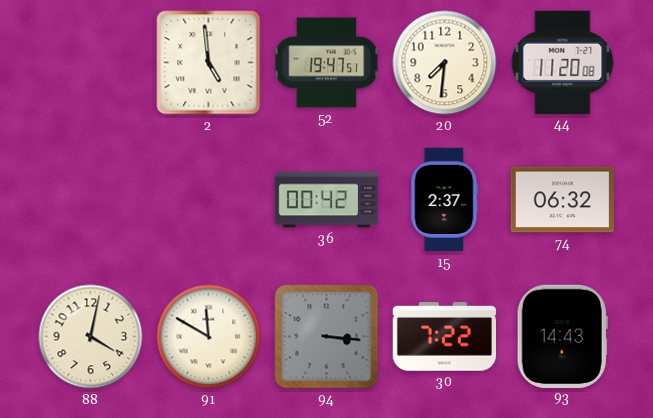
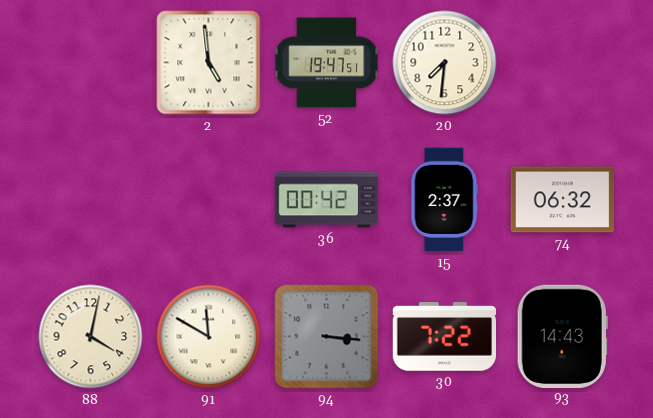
44: 11:20 -> none (563, 62)
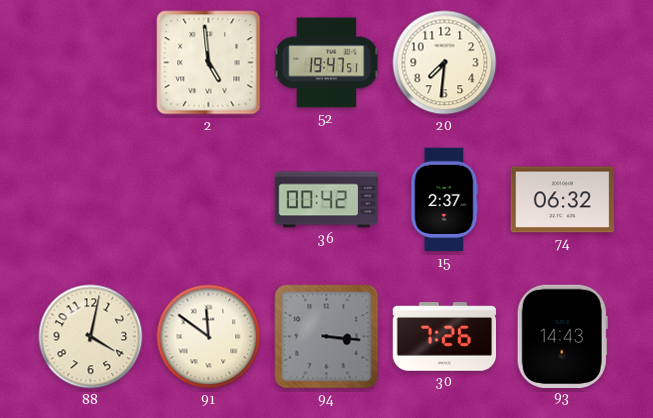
91: 11:50 -> 11:51 (209, 337)
30: 7:22 -> 7:26 (444, 337)
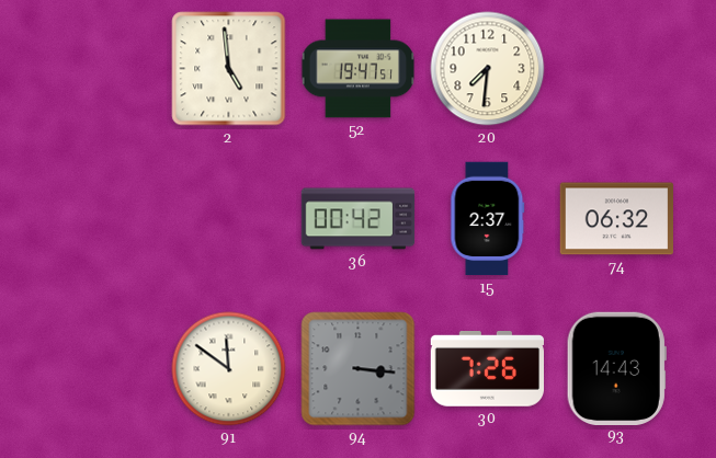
88: 4:02 -> none (91, 337)
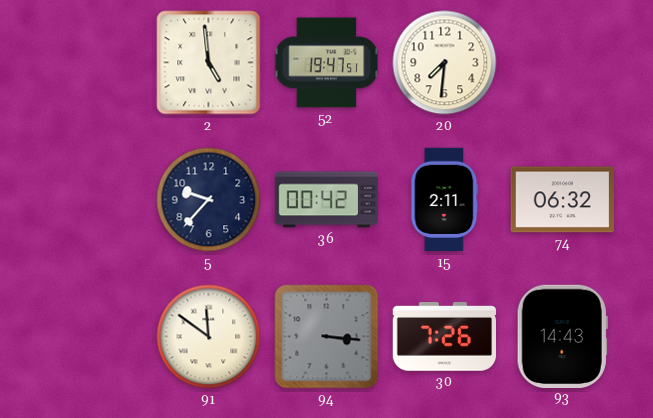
5: none -> 9:37 (209, 200)
15: 2:37 -> 2:11 (445, 200)
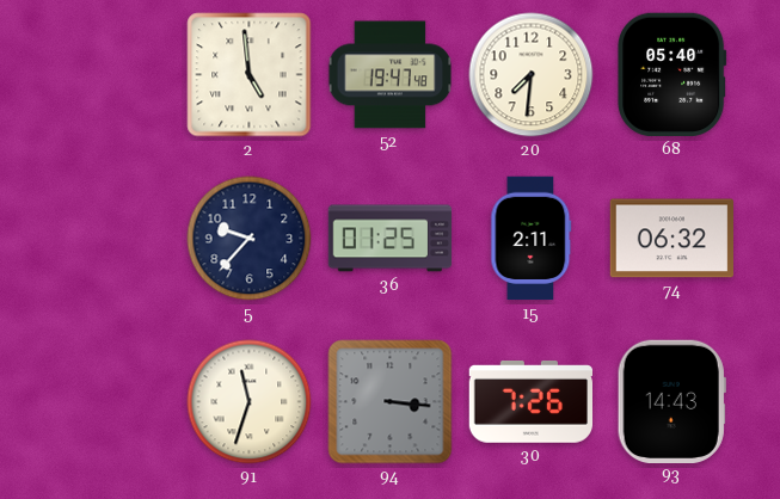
52: 19:47:51 -> 19:47:48 (391, 75)
68: none -> 05:40 (672, 74)
36: 00:42 -> 01:25 (391, 239)
91: 11:51 -> 11:33 (250, 402)
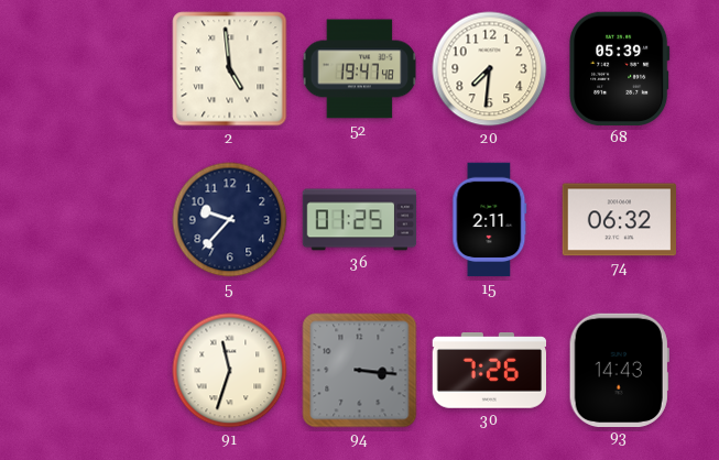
68: 05:40 -> 05:39 (620, 68)
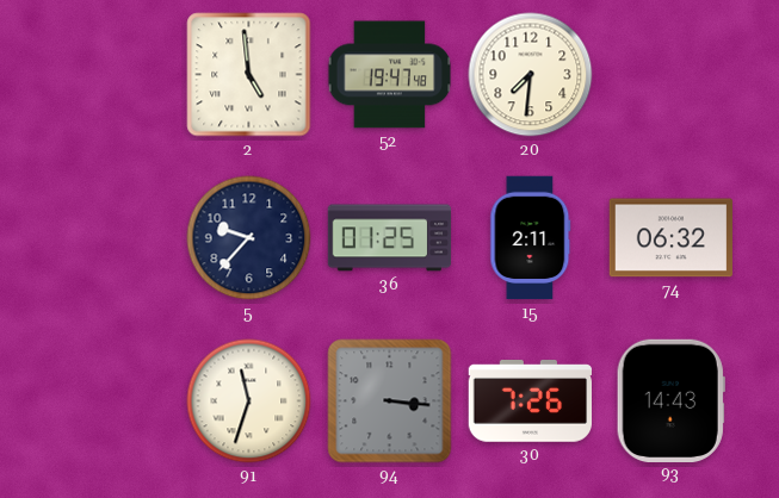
68: 05:39 -> none (620, 68)
